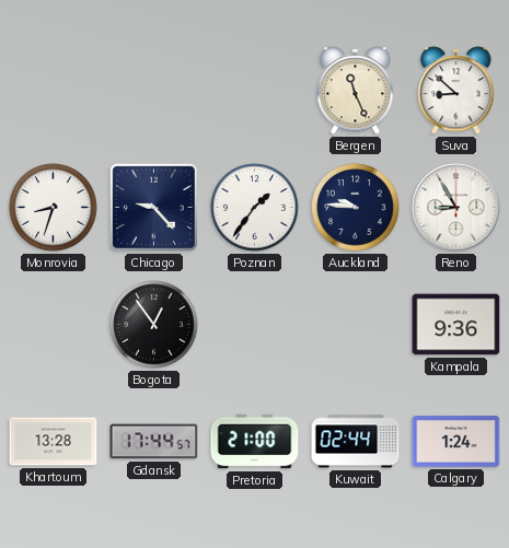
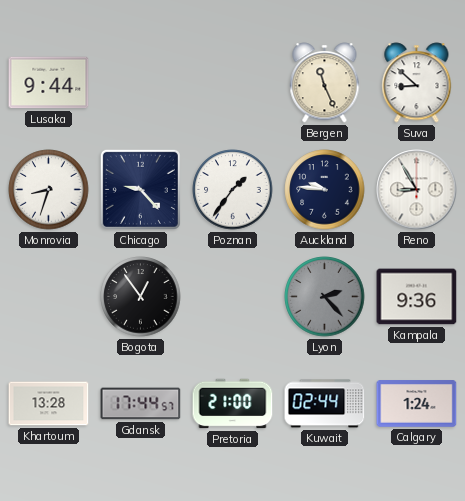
Lusaka: none -> 9:44 (49, 83)
Lyon: none -> 2:23 (325, 297)
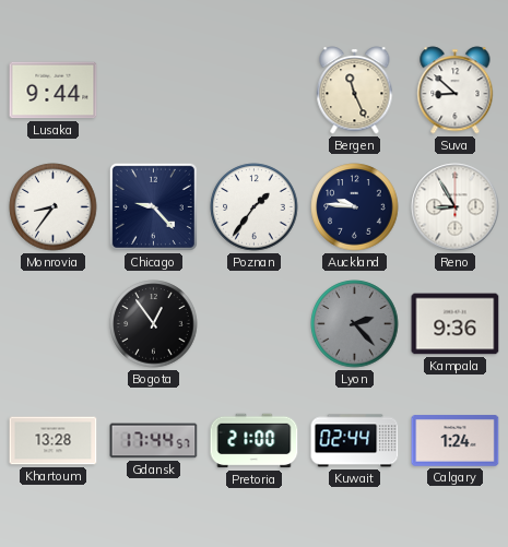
Monrovia: 8:33 -> 8:36 (54, 207)
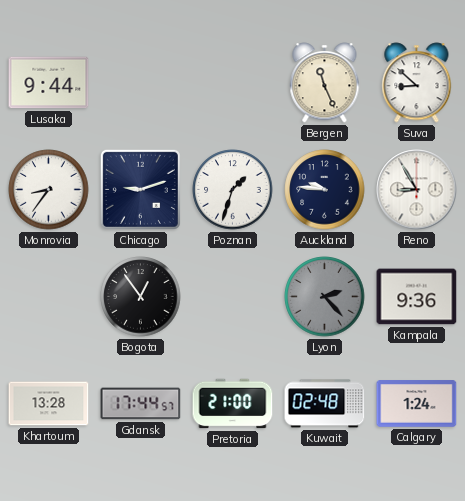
Chicago: 9:23 -> 9:12 (140, 189)
Poznan: 1:36 -> 1:33 (233, 190)
Kuwait: 02:44 -> 02:48 (325, 404)
